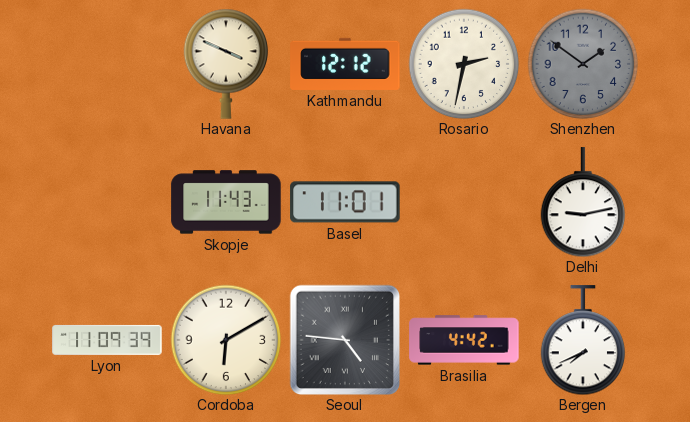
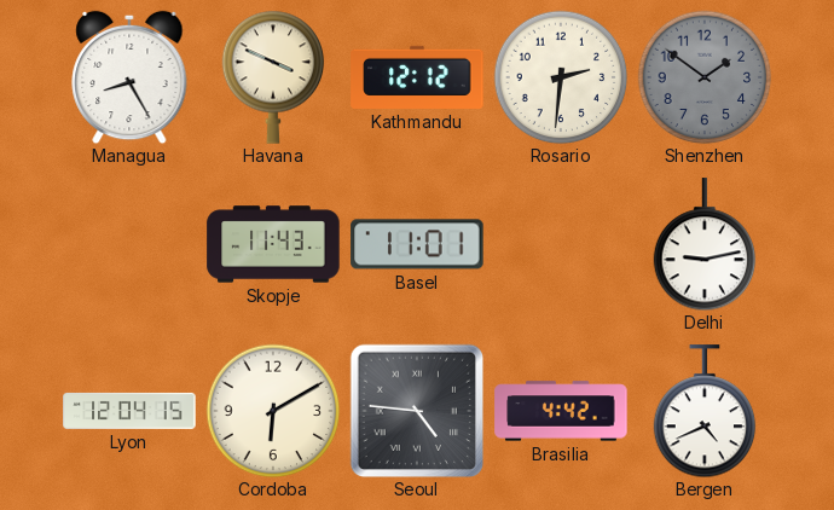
Managua: none -> 8:25 (129, 77)
Rosario: 2:32 -> 2:31 (561, 77)
Lyon: 11:09 -> 12:04 (129, 411)
Bergen: 7:41 -> 4:41 (705, 411)
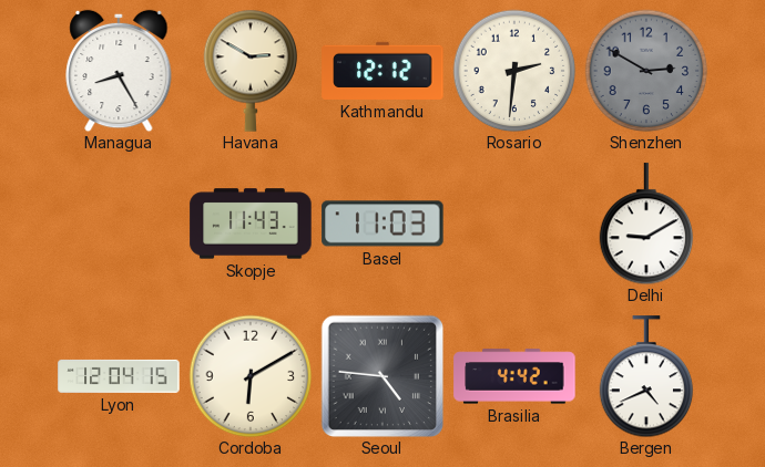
Havana: 3:49 -> 2:50 (251, 71)
Shenzhen: 1:51 -> 2:50 (646, 71)
Basel: 11:01 -> 11:03 (382, 224)
Delhi: 9:13 -> 9:10 (646, 224)
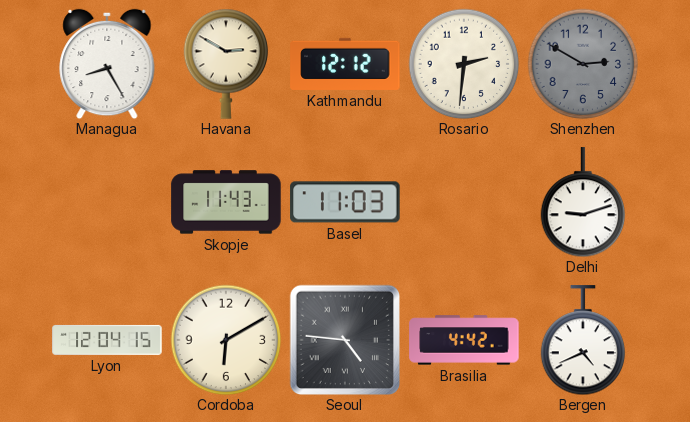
Delhi: 9:10 -> 9:12 (583, 202)
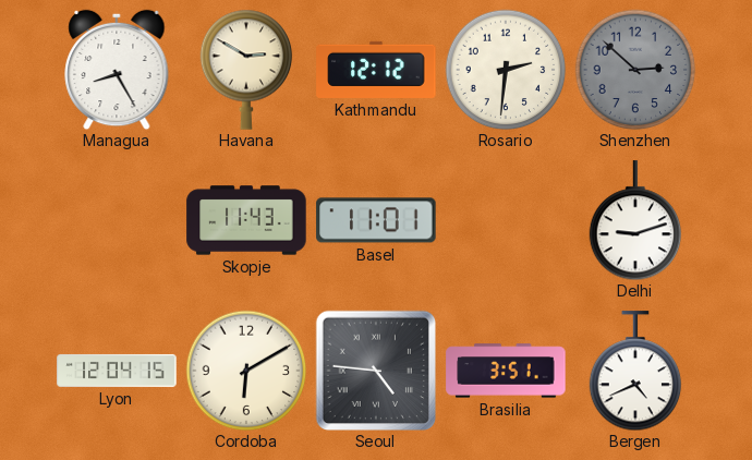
Shenzhen: 2:50 -> 2:52 (635, 70)
Basel: 11:03 -> 11:01 (376, 220)
Brasilia: 4:42 -> 3:51 (506, 371)
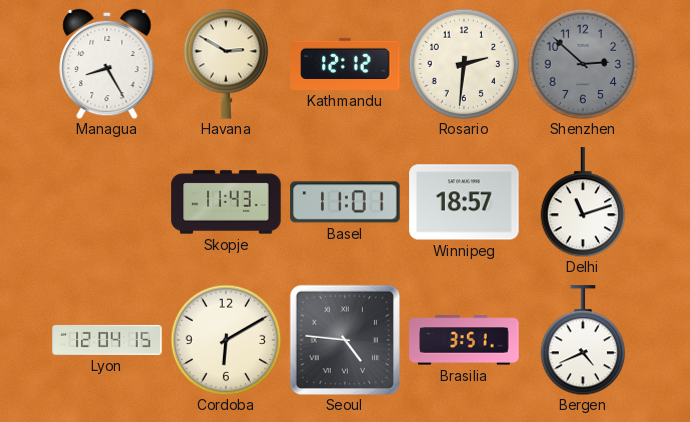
Winnipeg: none -> 18:57 (464, 202)
Delhi: 9:12 -> 11:12 (583, 202)
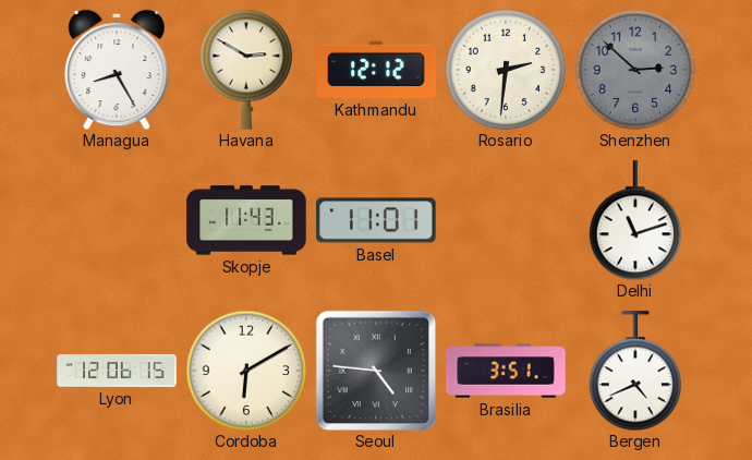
Winnipeg: 18:57 -> none (464, 202)
Lyon: 12:04 -> 12:06 (117, 371)
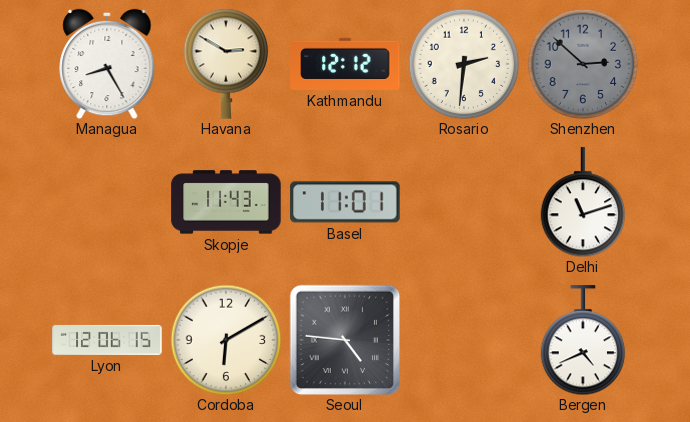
Brasilia: 3:51 -> none (506, 371)
